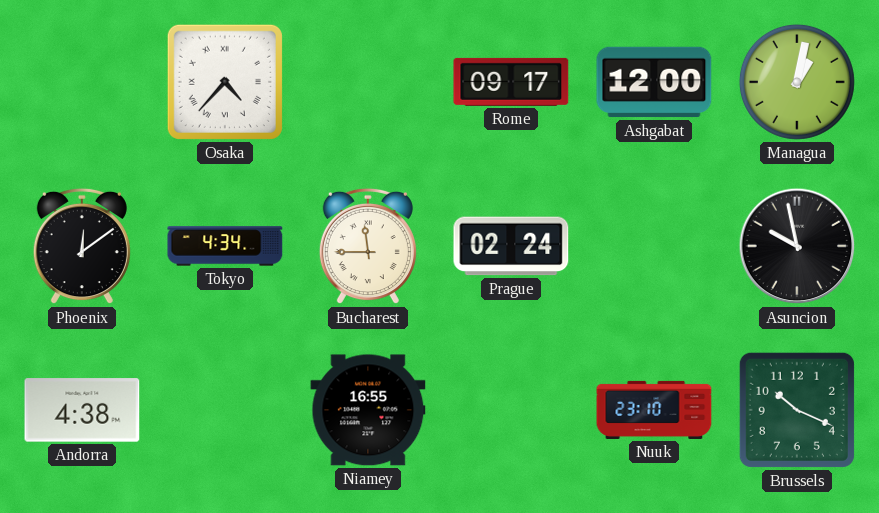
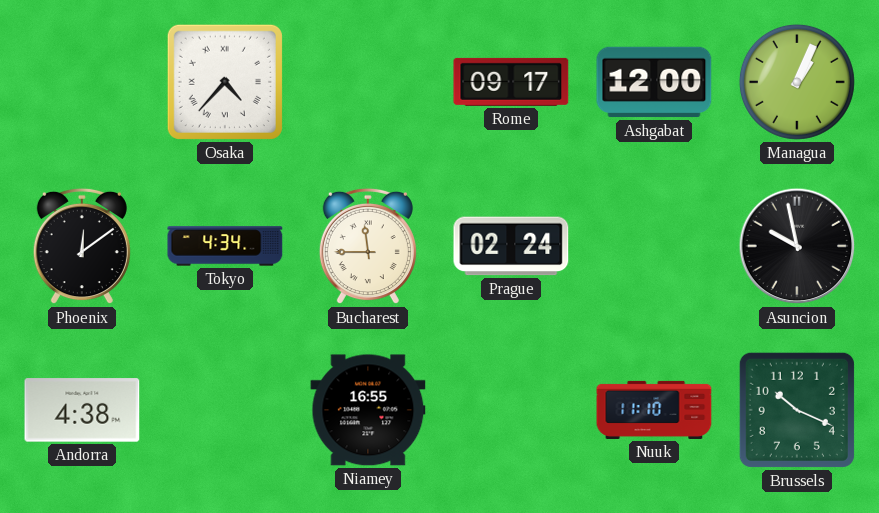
Managua: 1:02 -> 1:04 (797, 82)
Nuuk: 23:10 -> 11:10 (654, 410)
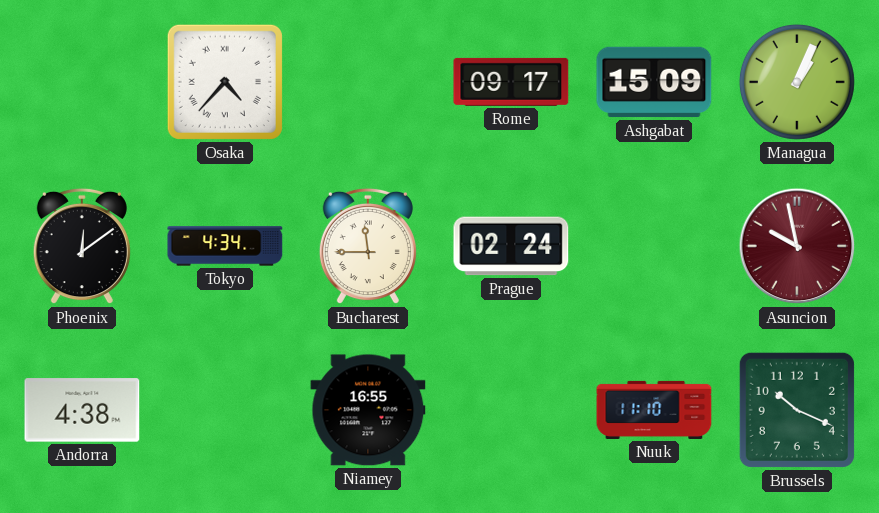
Ashgabat: 12:00 -> 15:09 (654, 82)
Asuncion dial: black -> burgundy (797, 246)
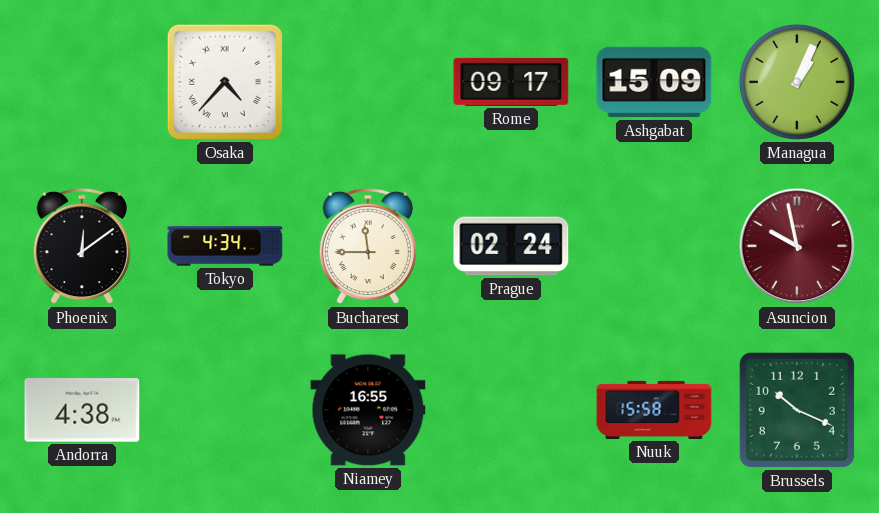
Nuuk: 11:10 -> 15:58 (654, 410)
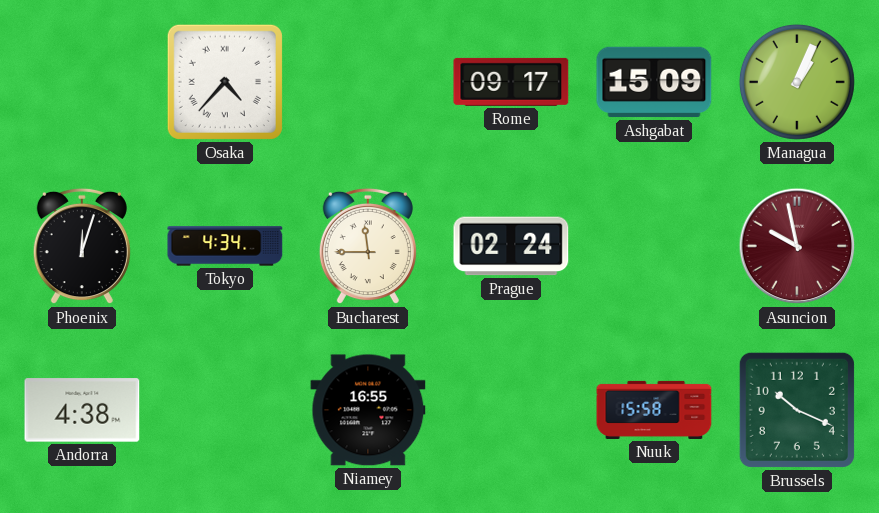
Phoenix: 12:09 -> 12:03 (82, 246)
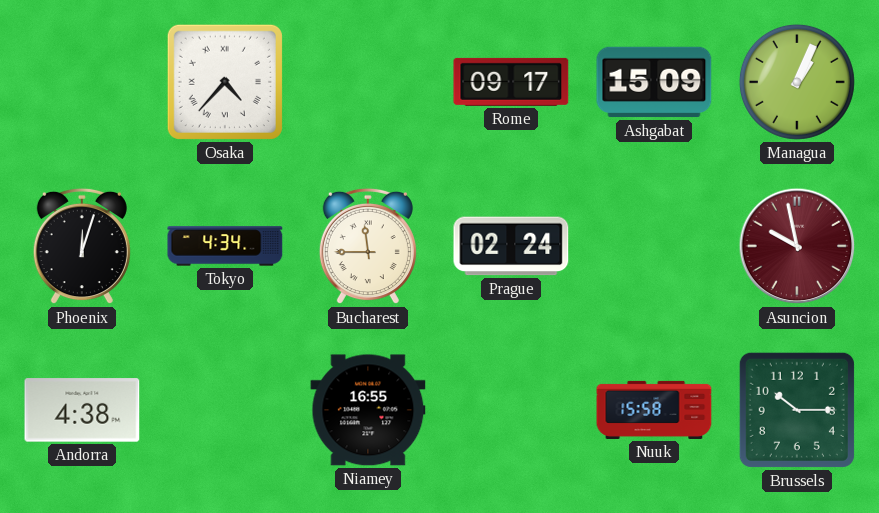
Brussels: 10:19 -> 10:15 (797, 410)
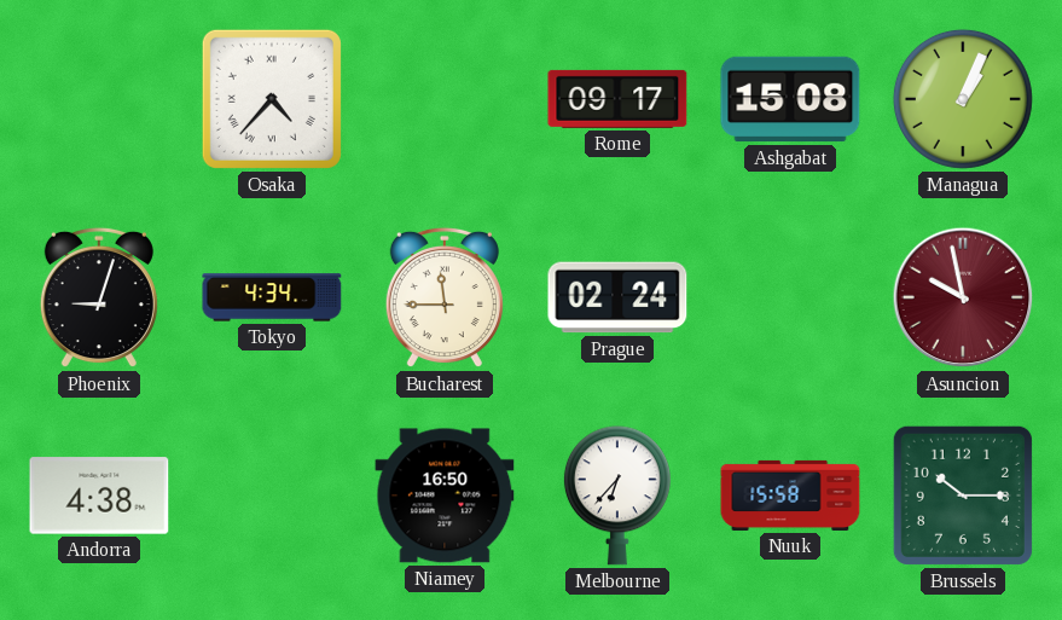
Ashgabat: 15:09 -> 15:08 (790, 99)
Phoenix: 12:03 -> 9:03 (99, 297)
Niamey: 16:55 -> 16:50 (445, 496)
Melbourne: none -> 6:37 (617, 496)
